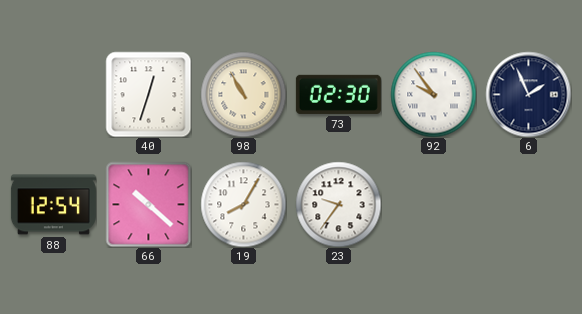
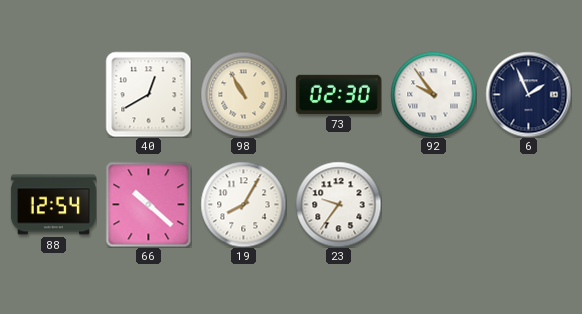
40: 12:33 -> 12:40 (148, 94)
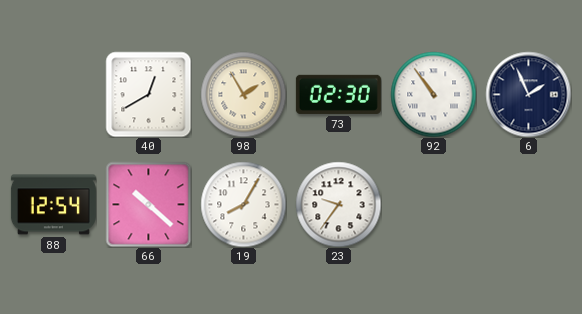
98: 10:55 -> 1:55 (243, 94)
92: 9:54 -> 10:54 (433, 94)
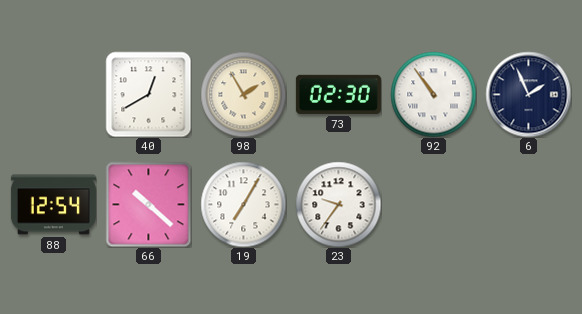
19: 8:05 -> 7:05 (243, 204)
